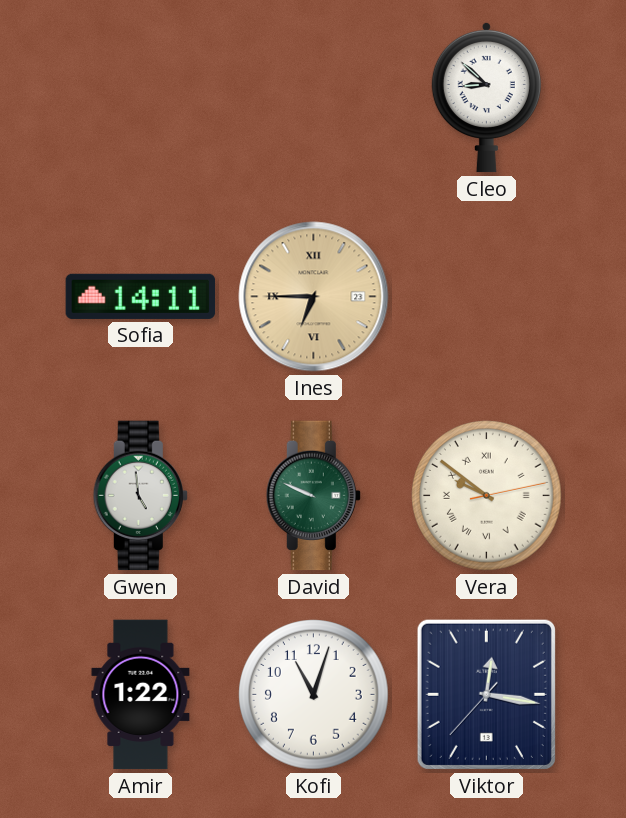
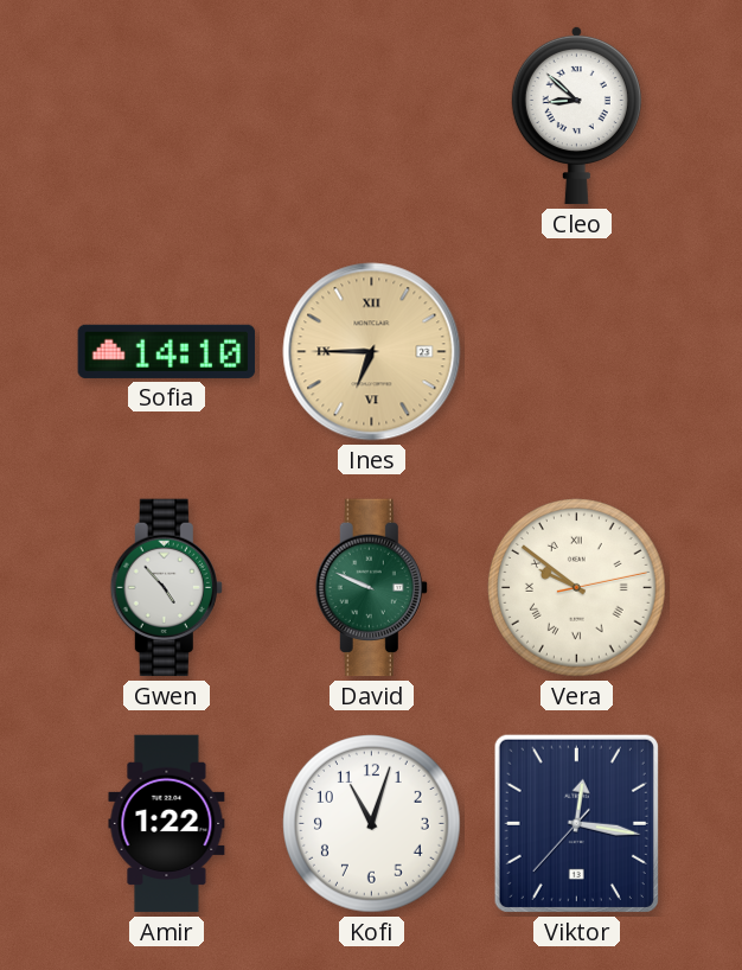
Sofia: 14:11 -> 14:10 (167, 351)
Gwen: 4:59 -> 4:53 (166, 588)
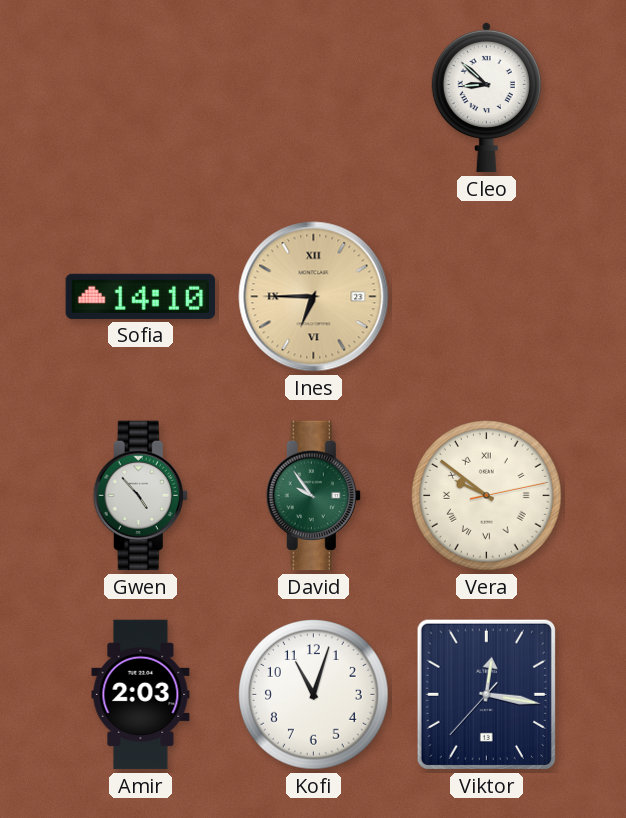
David: 9:49 -> 9:54 (313, 496)
Amir: 1:22 -> 2:03 (141, 695)
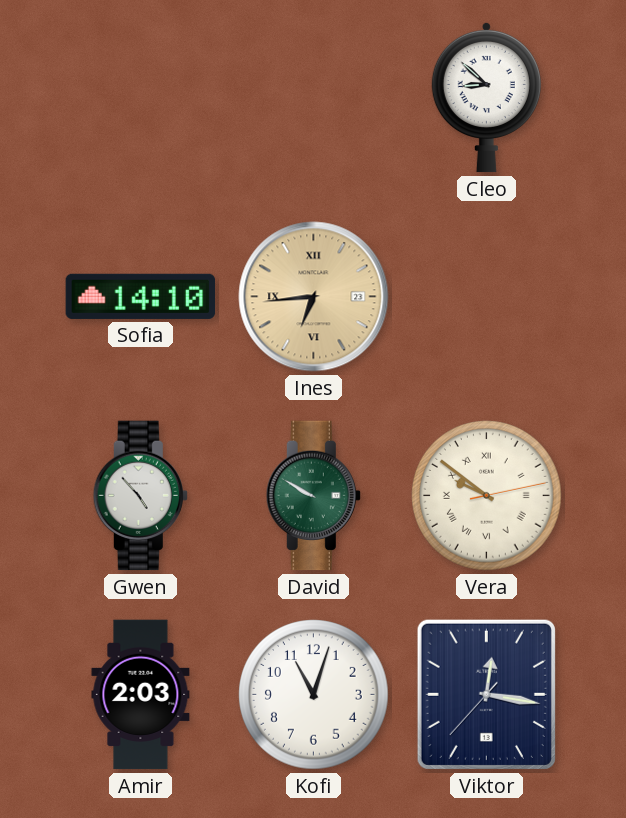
Ines: 6:45 -> 6:44 (314, 297)
David: 9:54 -> 9:50 (313, 496)
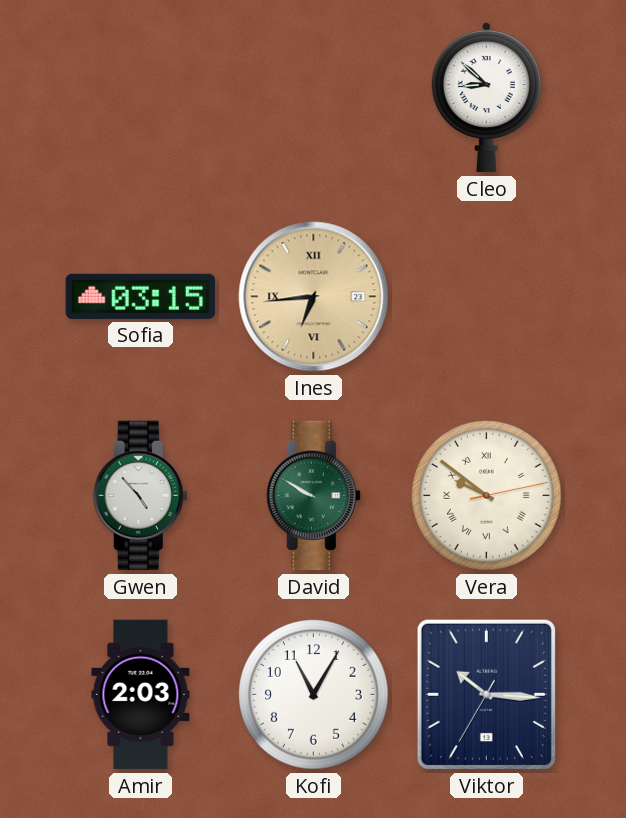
Sofia: 14:10 -> 03:15 (141, 296)
Kofi: 11:03 -> 11:05 (314, 695)
Viktor: 12:16 -> 10:15 (486, 694)
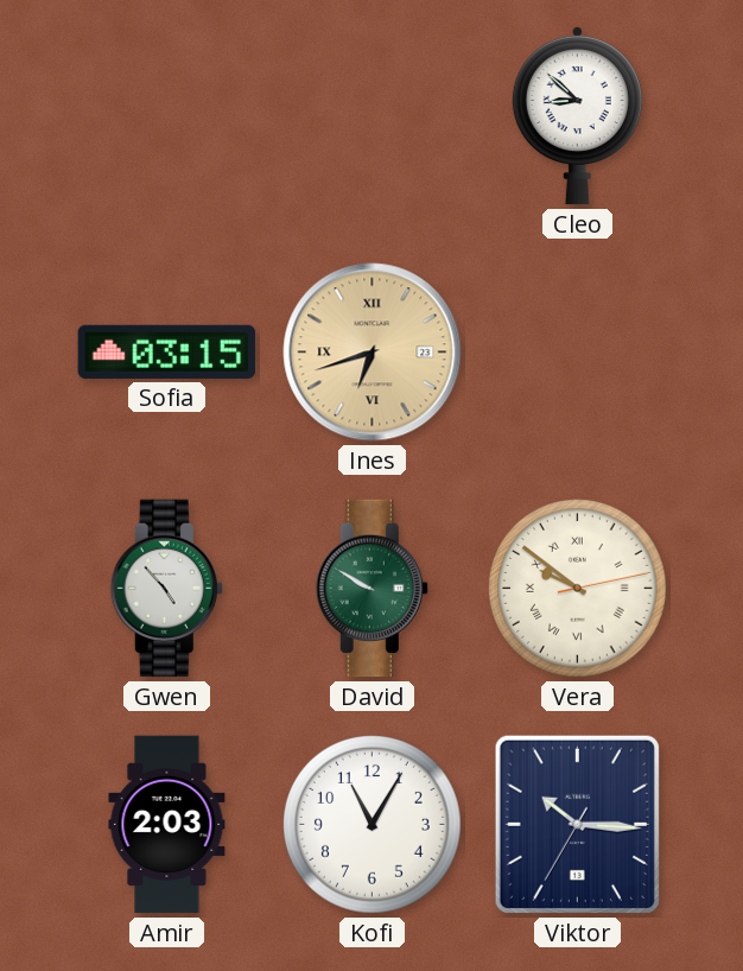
Ines: 6:44 -> 6:42 (373, 353)
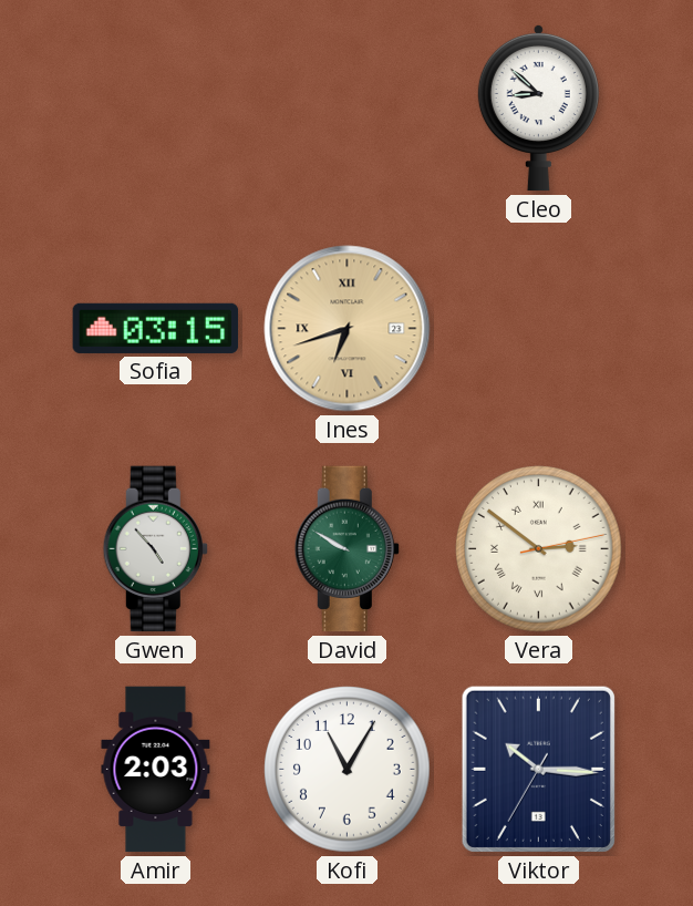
Vera: 9:51 -> 2:51 (539, 549)
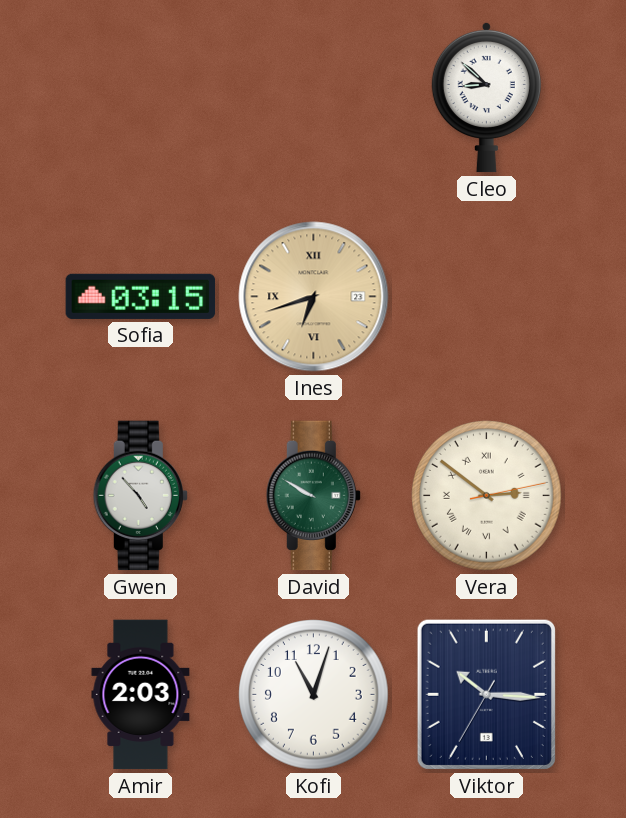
Kofi: 11:05 -> 11:03 (314, 695)
